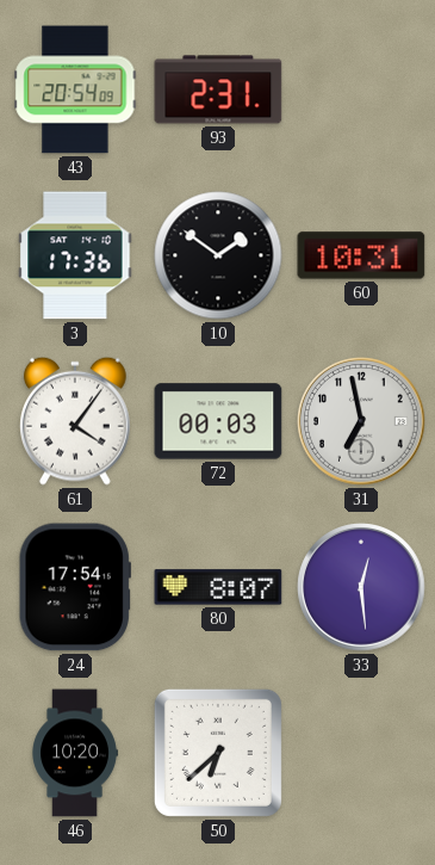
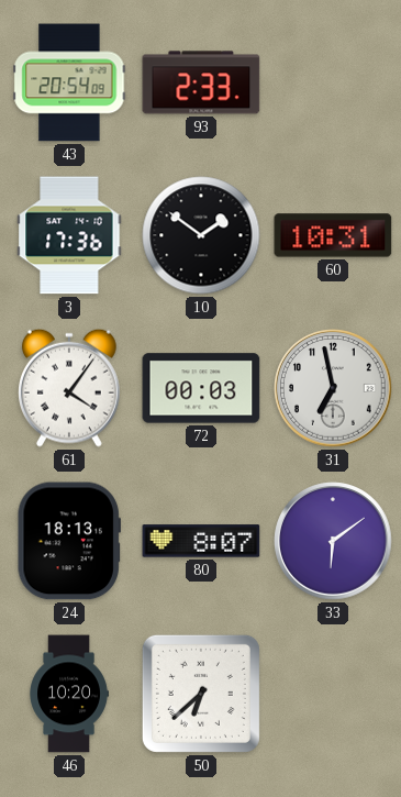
93: 2:31 -> 2:33 (201, 82)
24: 17:54 -> 18:13 (69, 541)
33: 12:29 -> 6:09 (333, 541)
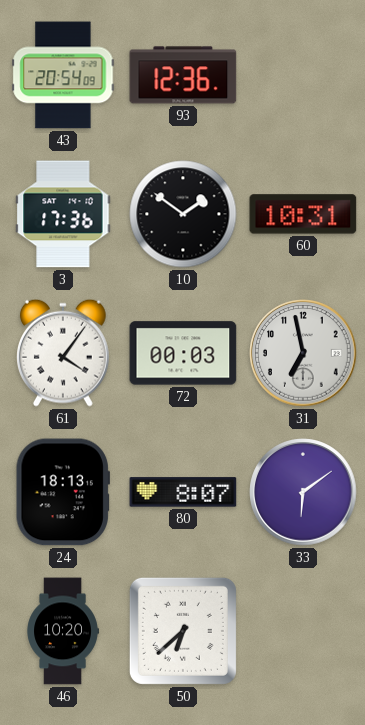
93: 2:33 -> 12:36 (183, 75)
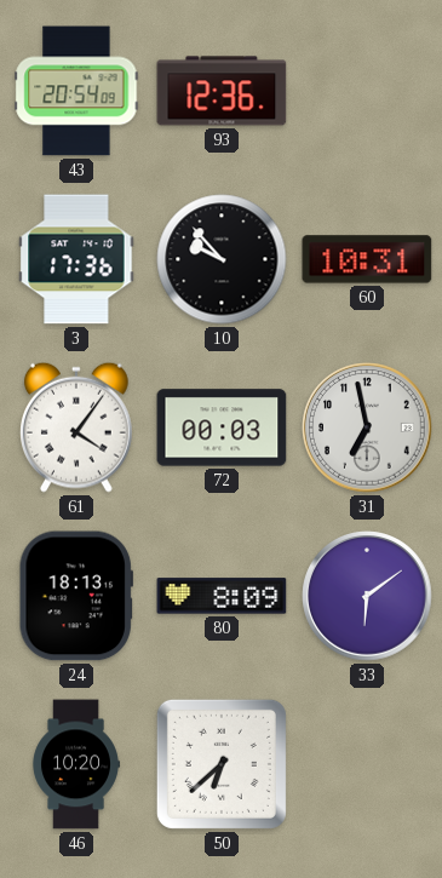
10: 1:51 -> 9:53 (222, 259)
80: 8:07 -> 8:09 (222, 596)
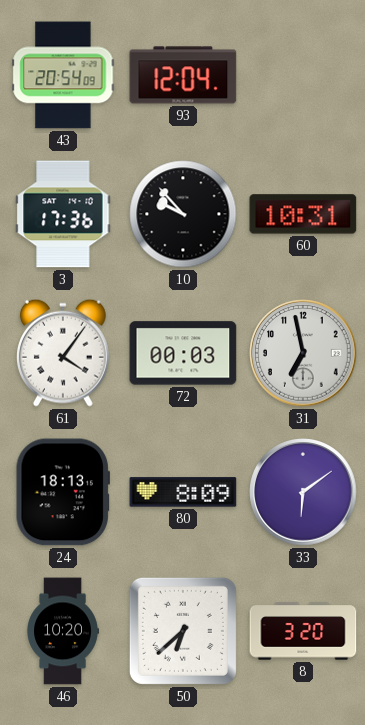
93: 12:36 -> 12:04 (183, 75)
8: none -> 3:20 (303, 631)
